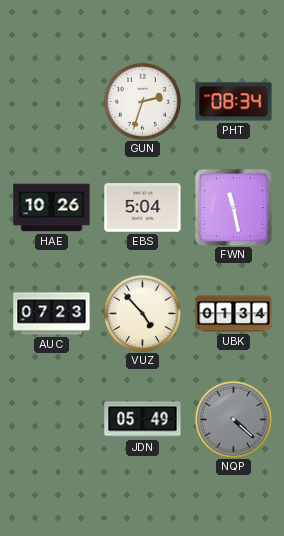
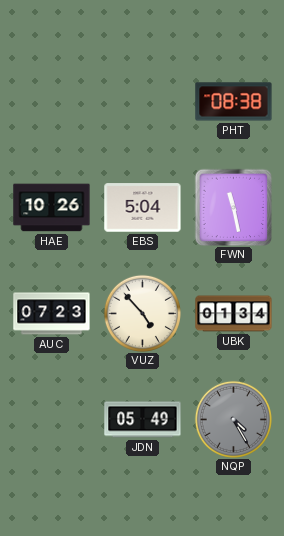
GUN: 2:33 -> none (142, 101)
PHT: 08:34 -> 08:38 (234, 102)
NQP: 4:22 -> 4:25 (233, 419)
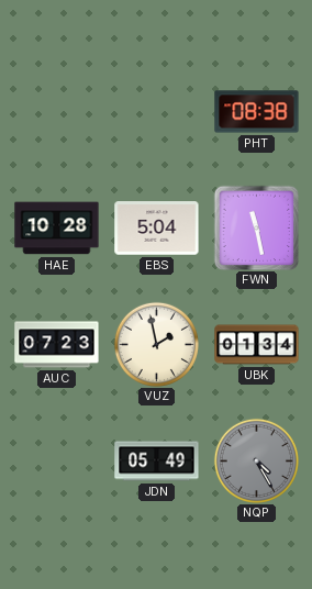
HAE: 10:26 -> 10:28 (57, 229)
VUZ: 4:53 -> 1:58 (156, 344)
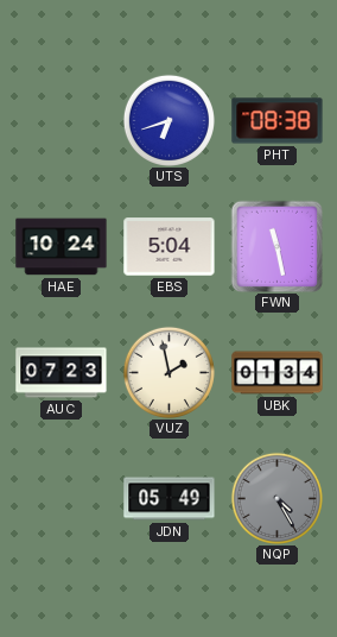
UTS: none -> 6:42 (168, 120)
HAE: 10:28 -> 10:24 (62, 247)
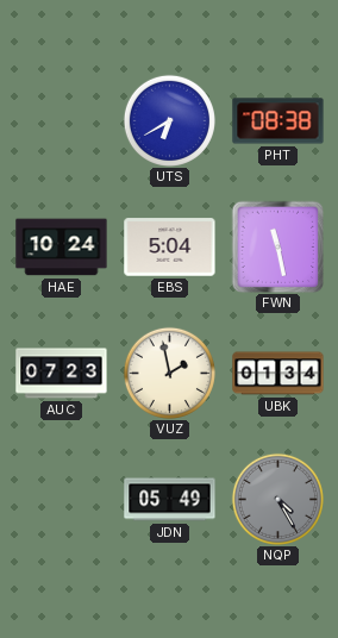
UTS: 6:42 -> 6:40 (169, 120)
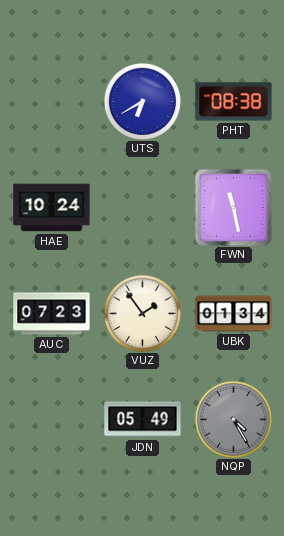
EBS: 5:04 -> none (170, 248)
VUZ: 1:58 -> 1:54 (142, 313)
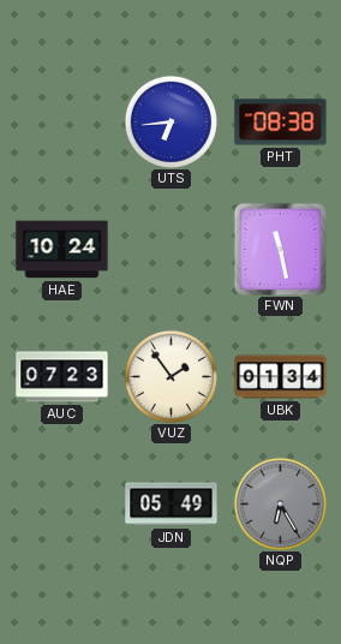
UTS: 6:40 -> 6:44 (170, 121)
NQP: 4:25 -> 6:25 (280, 503)
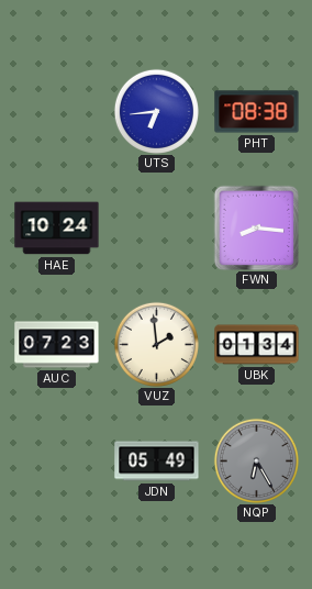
FWN: 11:28 -> 8:16 (256, 227)
VUZ: 1:54 -> 1:59 (156, 344)
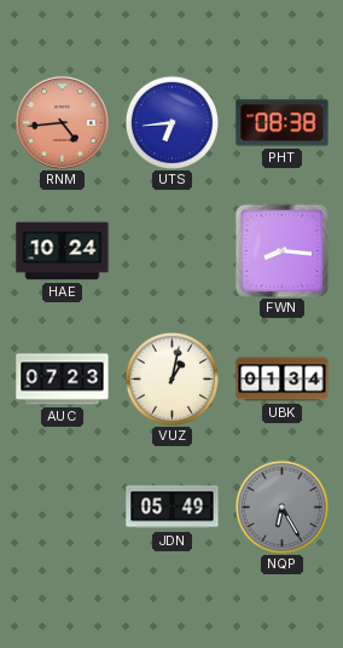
RNM: none -> 4:44 (63, 123)
VUZ: 1:59 -> 1:02 (171, 378)
